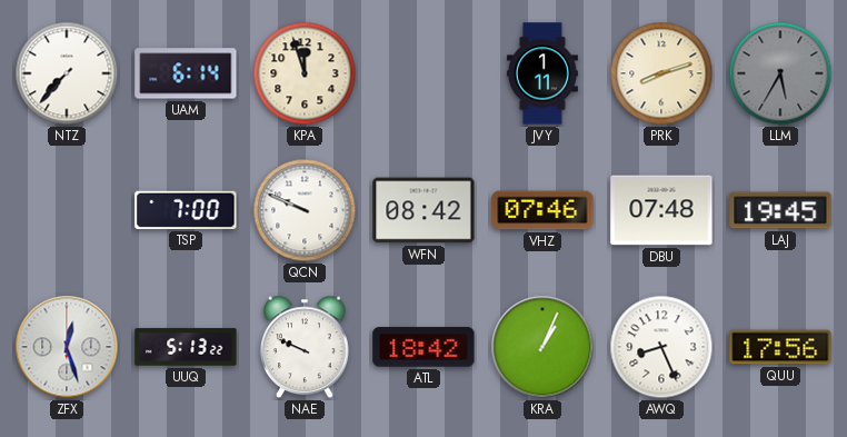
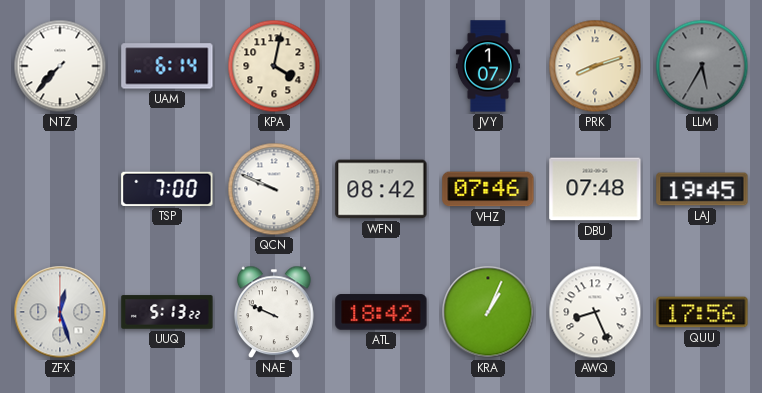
KPA: 11:57 -> 4:02 (274, 66)
JVY: 1:11 -> 1:07 (488, 66)
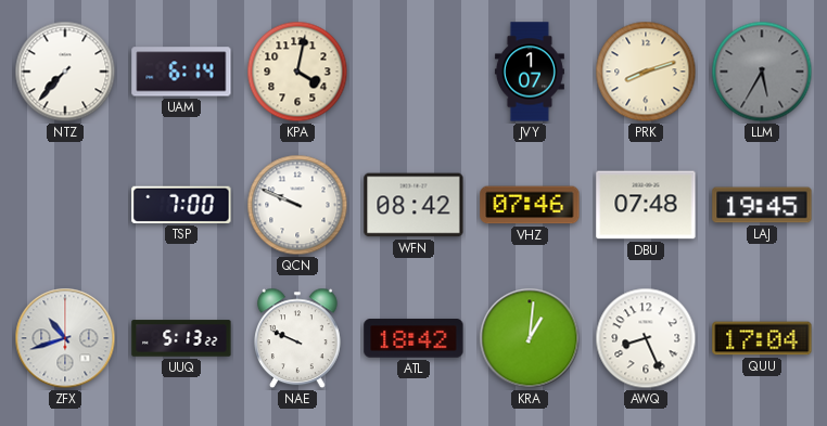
ZFX: 12:27 -> 10:42 (65, 338)
KRA: 1:04 -> 1:01 (530, 338)
QUU: 17:56 -> 17:04 (762, 338)
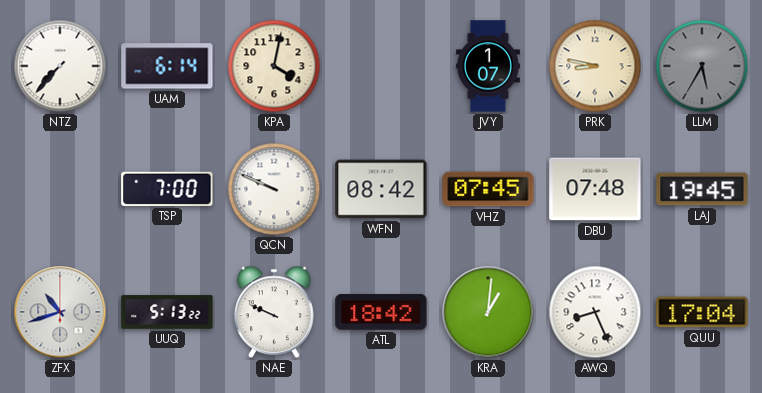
PRK: 8:12 -> 8:47 (595, 66)
VHZ: 07:46 -> 07:45 (488, 189)
